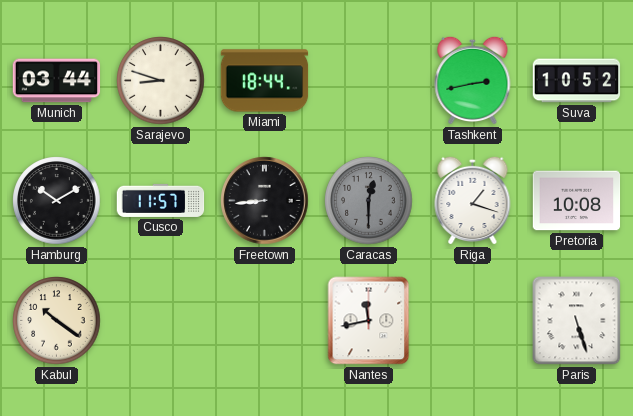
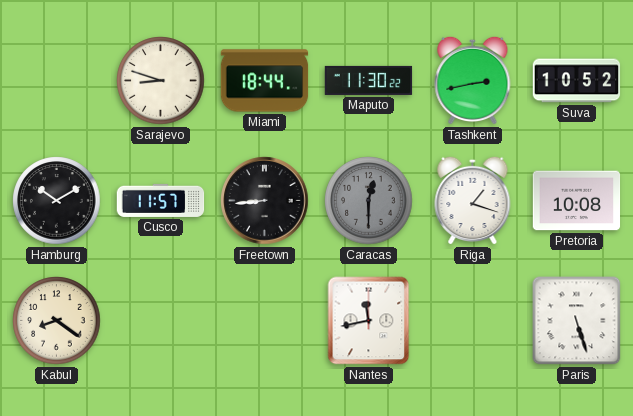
Munich: 03:44 -> none (57, 81)
Maputo: none -> 11:30 (369, 80)
Kabul: 10:21 -> 8:21 (57, 321)
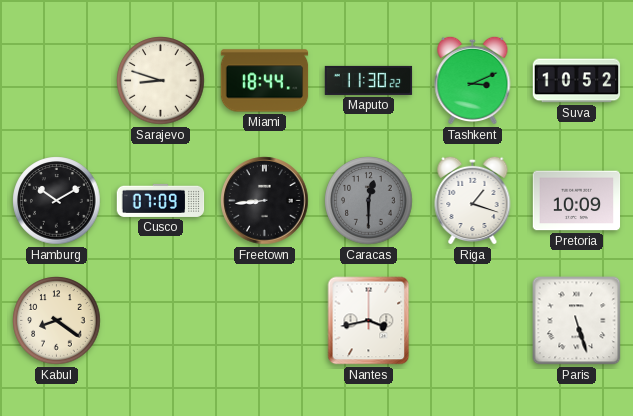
Tashkent: 2:43 -> 3:11 (473, 80)
Cusco: 11:57 -> 07:09 (161, 200)
Pretoria: 10:08 -> 10:09 (577, 201)
Nantes: 11:43 -> 3:43 (369, 321)
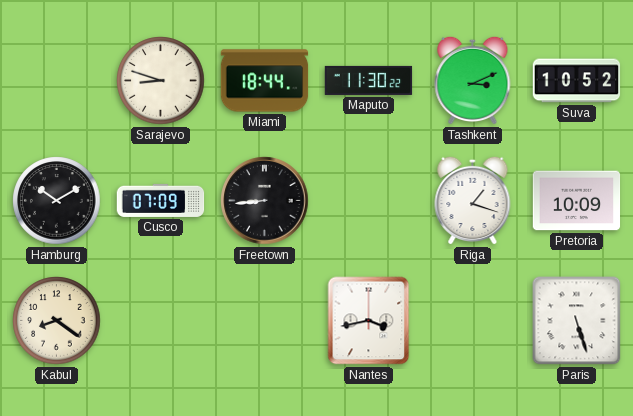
Caracas: 12:30 -> none (369, 201)
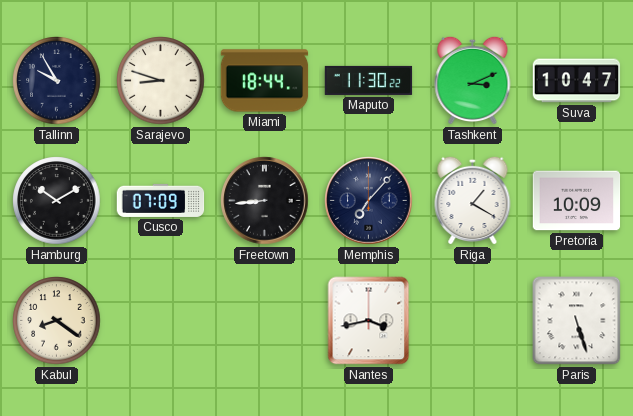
Tallinn: none -> 9:55 (57, 81)
Suva: 10:52 -> 10:47 (577, 81)
Memphis: none -> 7:07 (369, 201)
Riga: 1:18 -> 1:20 (473, 200)
